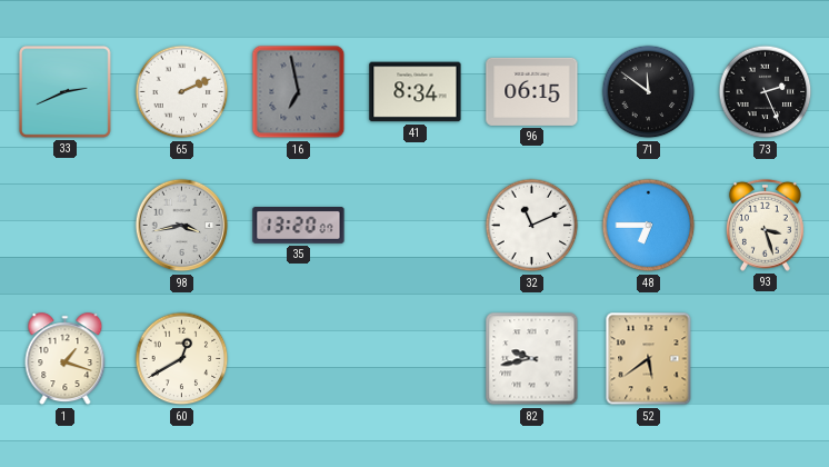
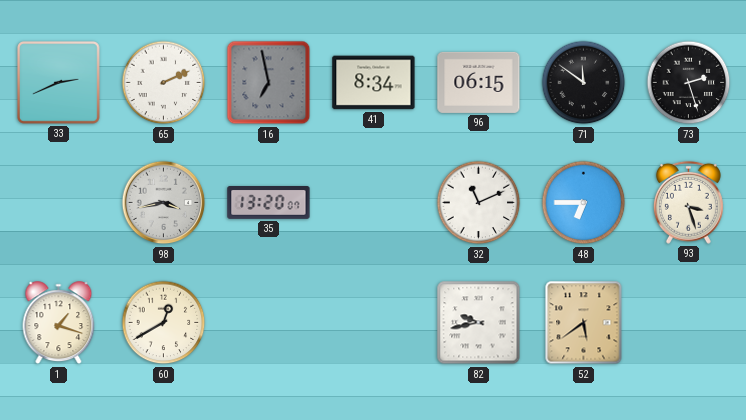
73: 2:26 -> 2:27 (689, 83)
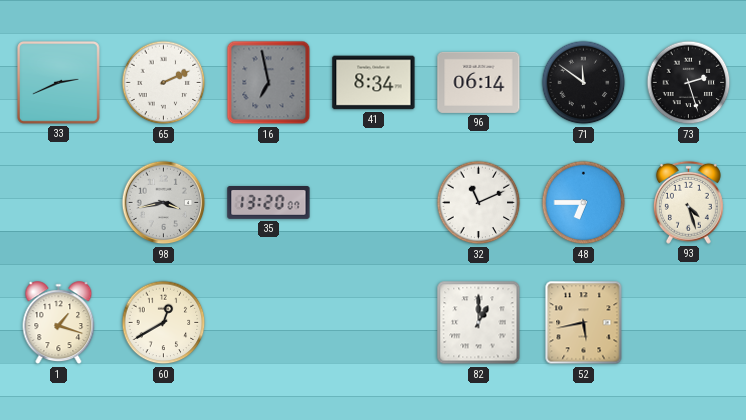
96: 06:15 -> 06:14 (479, 82)
93: 3:27 -> 4:27 (688, 202)
82: 9:43 -> 1:00 (479, 323)
52: 5:39 -> 5:43 (584, 323)
